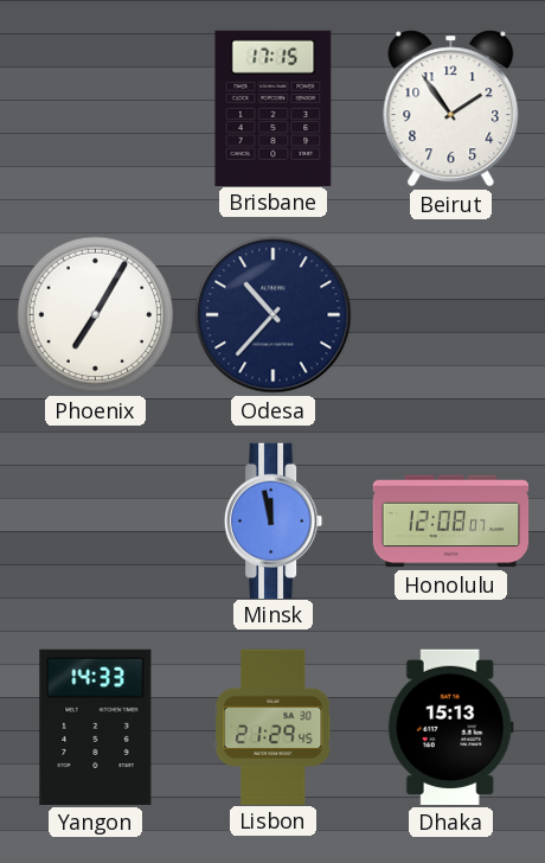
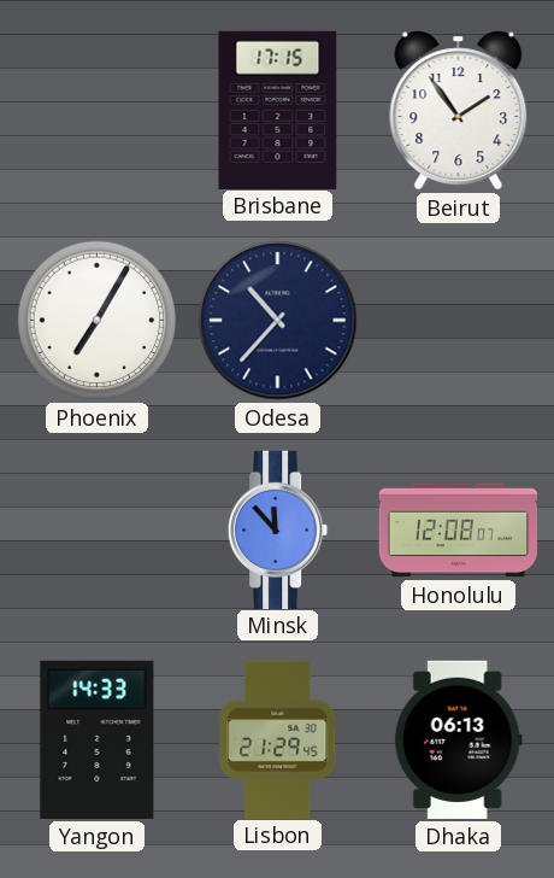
Minsk: 11:58 -> 11:53 (279, 529)
Dhaka: 15:13 -> 06:13 (458, 739)
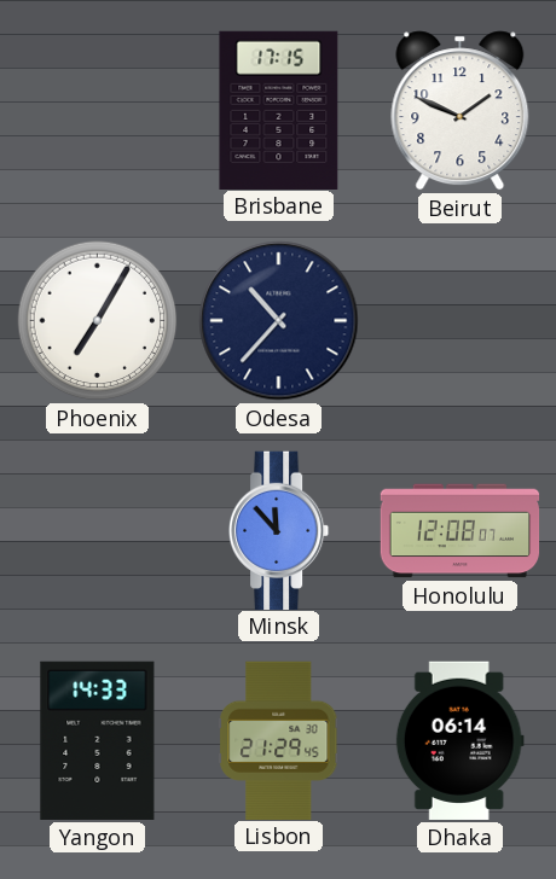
Beirut: 1:54 -> 1:49 (461, 111)
Dhaka: 06:13 -> 06:14 (459, 740)
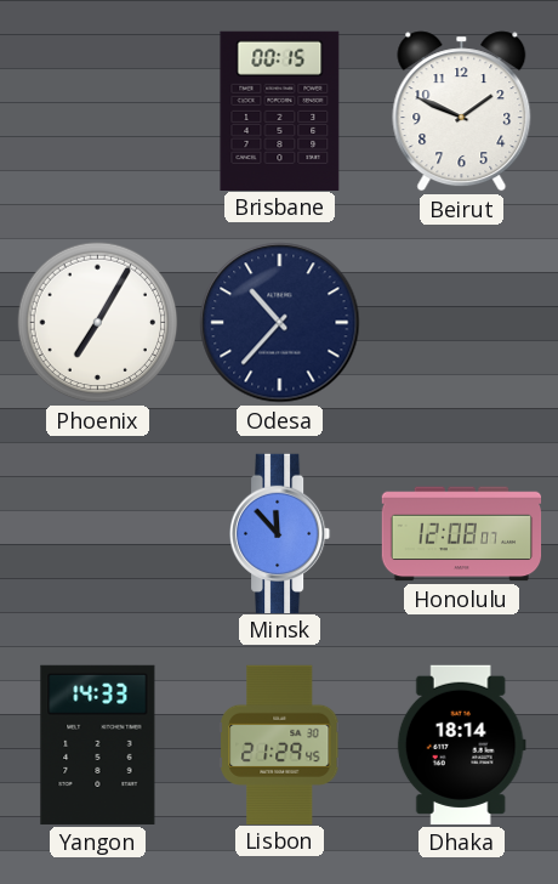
Brisbane: 17:15 -> 00:15 (280, 110)
Dhaka: 06:14 -> 18:14 (461, 744)
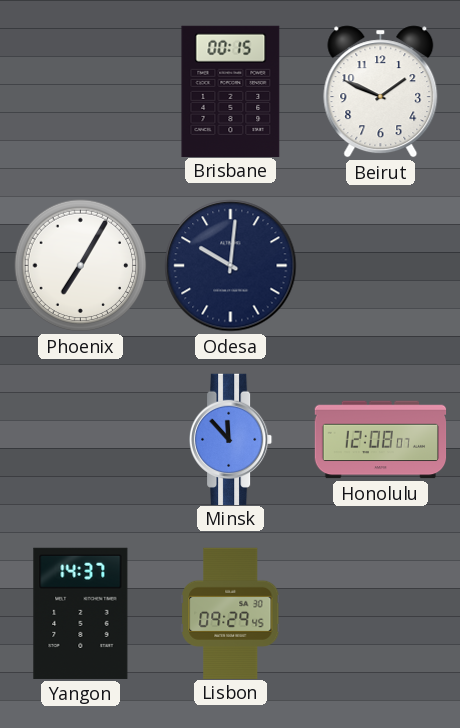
Odesa: 10:37 -> 10:01 (231, 266)
Yangon: 14:33 -> 14:37 (81, 613)
Lisbon: 21:29 -> 09:29 (231, 613)
Dhaka: 18:14 -> none (461, 744)
